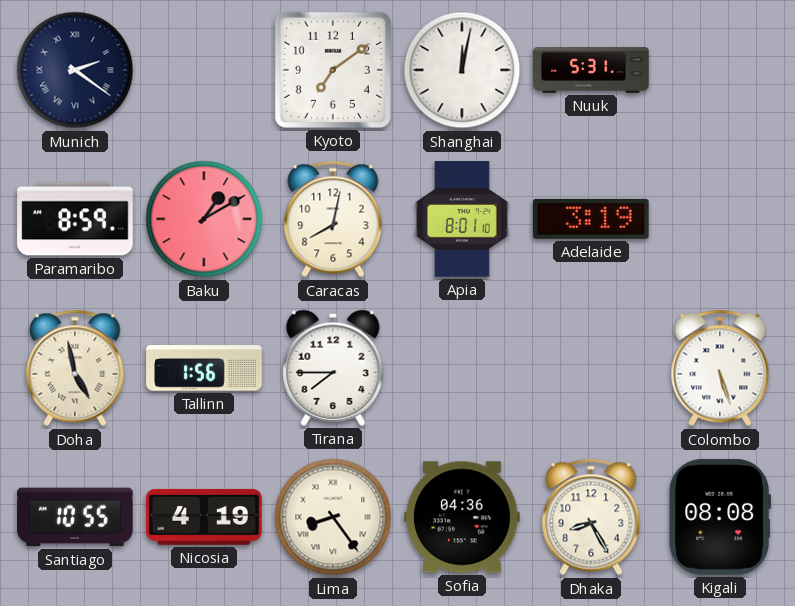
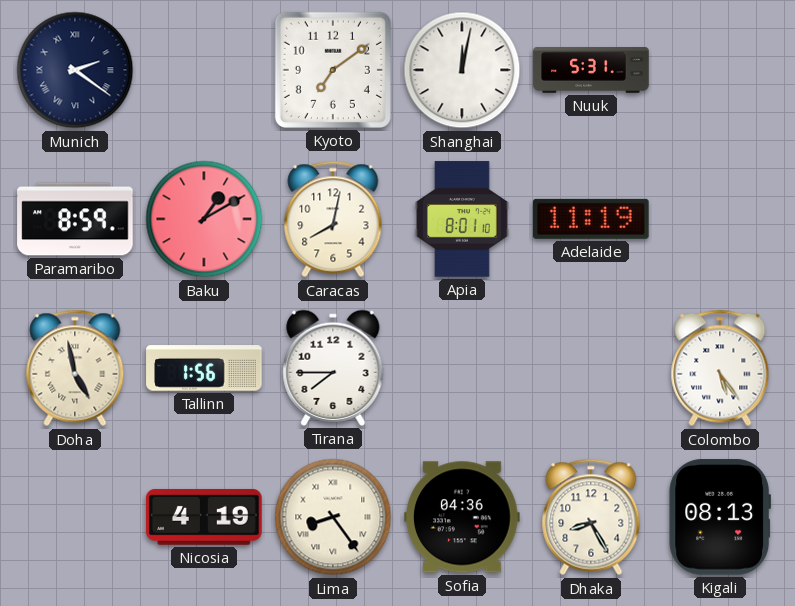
Adelaide: 3:19 -> 11:19 (592, 219)
Colombo: 5:27 -> 5:24 (720, 368)
Santiago: 10:55 -> none (75, 517)
Kigali: 08:08 -> 08:13 (720, 517)
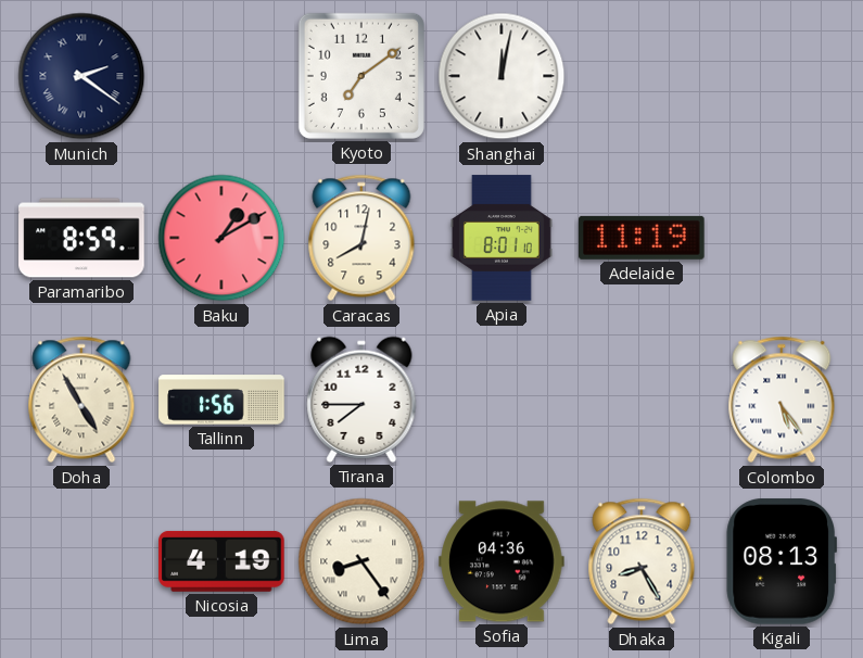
Nuuk: 5:31 -> none (591, 70)
Doha: 4:58 -> 4:55 (81, 400)
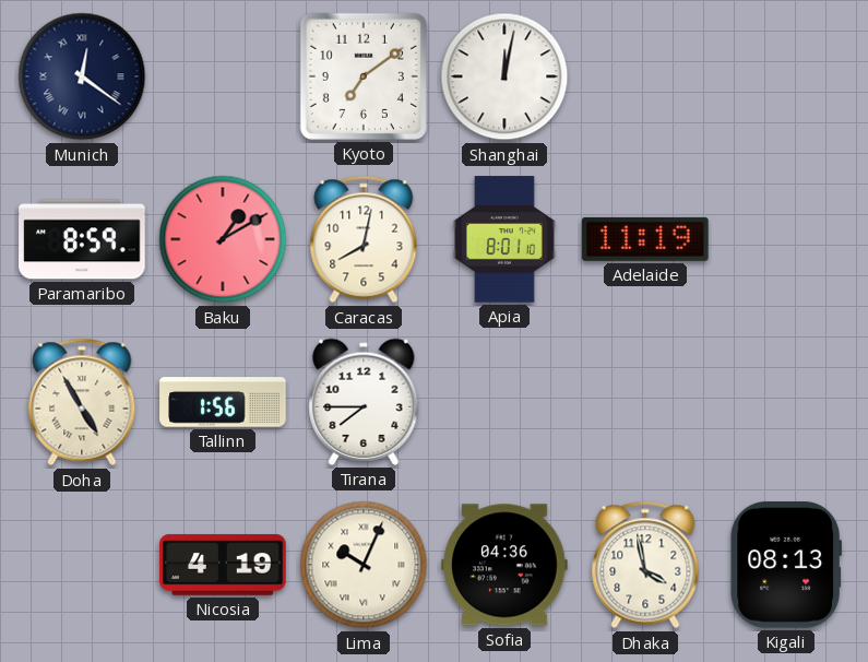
Munich: 2:21 -> 12:21 (82, 76)
Colombo: 5:24 -> none (782, 400)
Lima: 8:24 -> 10:04 (364, 565)
Dhaka: 8:25 -> 3:58 (645, 565)
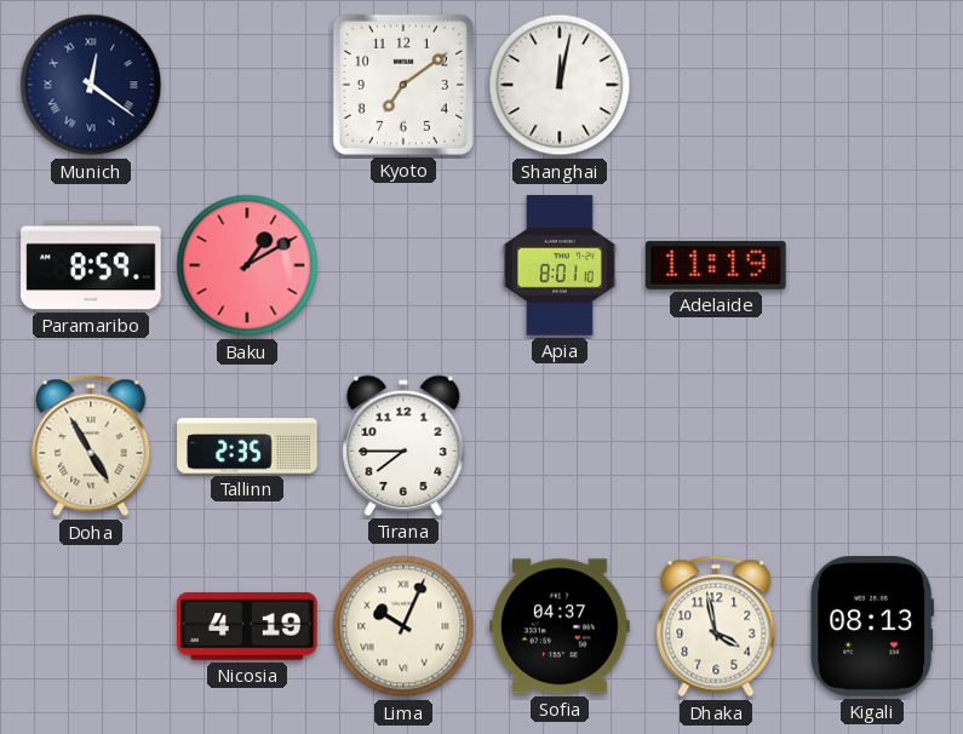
Caracas: 8:02 -> none (364, 239)
Tallinn: 1:56 -> 2:35 (247, 446)
Sofia: 04:36 -> 04:37 (560, 626)
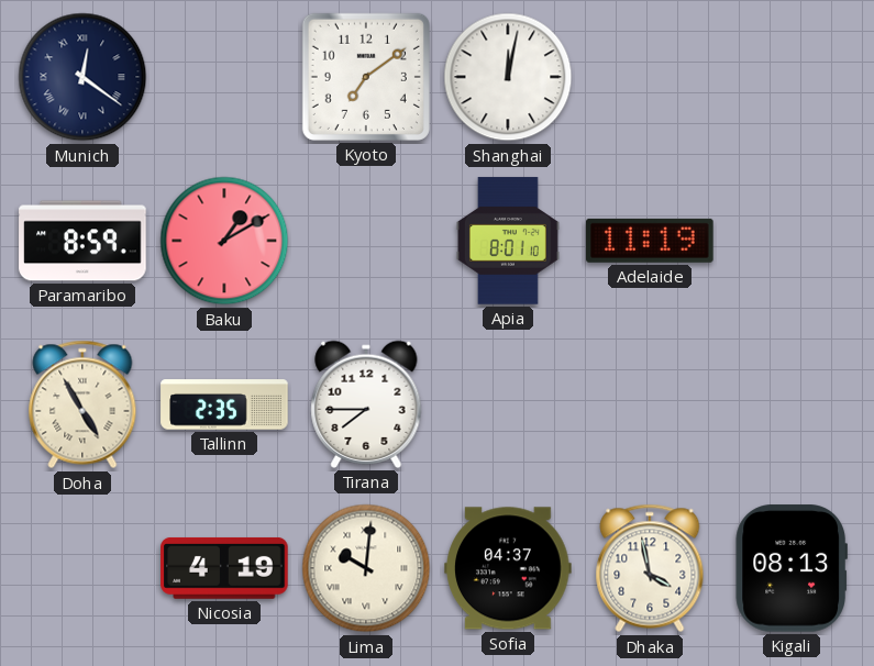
Lima: 10:04 -> 10:01 (366, 568)
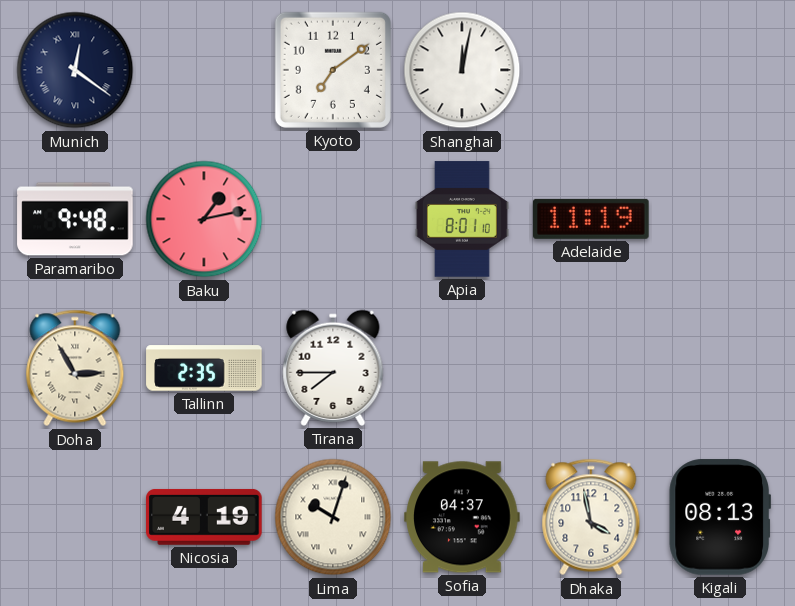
Paramaribo: 8:59 -> 9:48 (75, 219)
Baku: 1:10 -> 1:13 (204, 219)
Doha: 4:55 -> 2:55 (75, 368)
Lima: 10:01 -> 10:03 (333, 517)
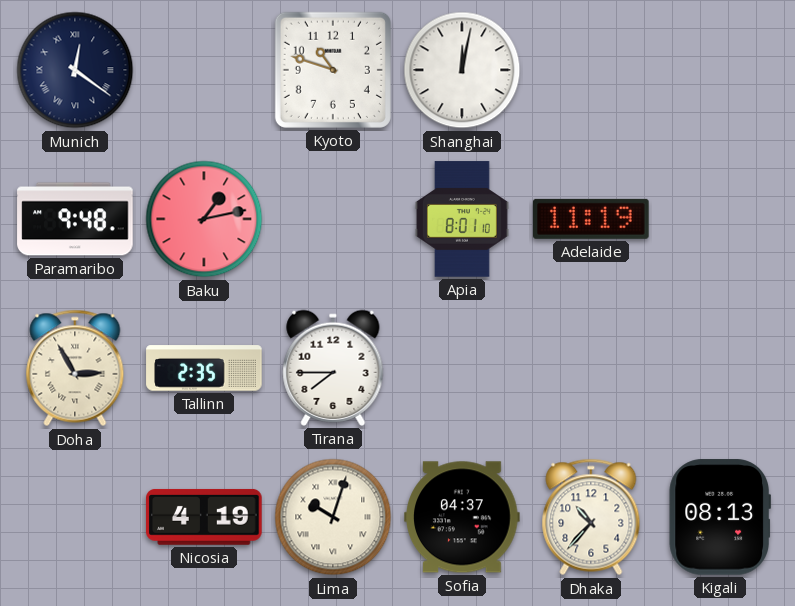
Kyoto: 7:09 -> 10:48 (333, 70)
Dhaka: 3:58 -> 10:37 (591, 517)
